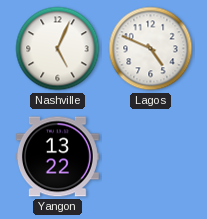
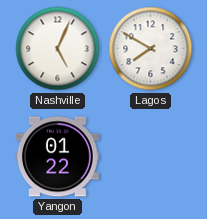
Lagos: 4:49 -> 7:50 (151, 49)
Yangon: 13:22 -> 01:22 (58, 157)
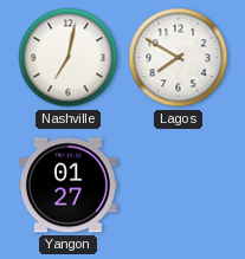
Nashville: 5:04 -> 7:02 (69, 58)
Yangon: 01:22 -> 01:27 (69, 186)
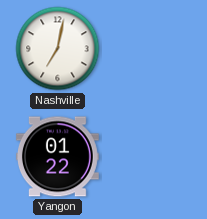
Lagos: 7:50 -> none (179, 58)
Yangon: 01:27 -> 01:22 (58, 157)
